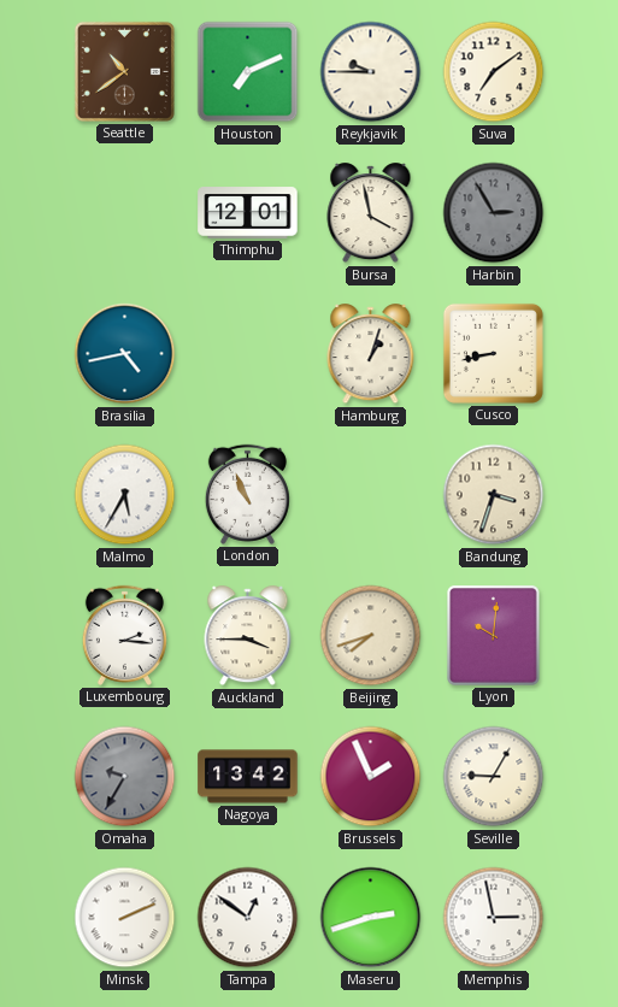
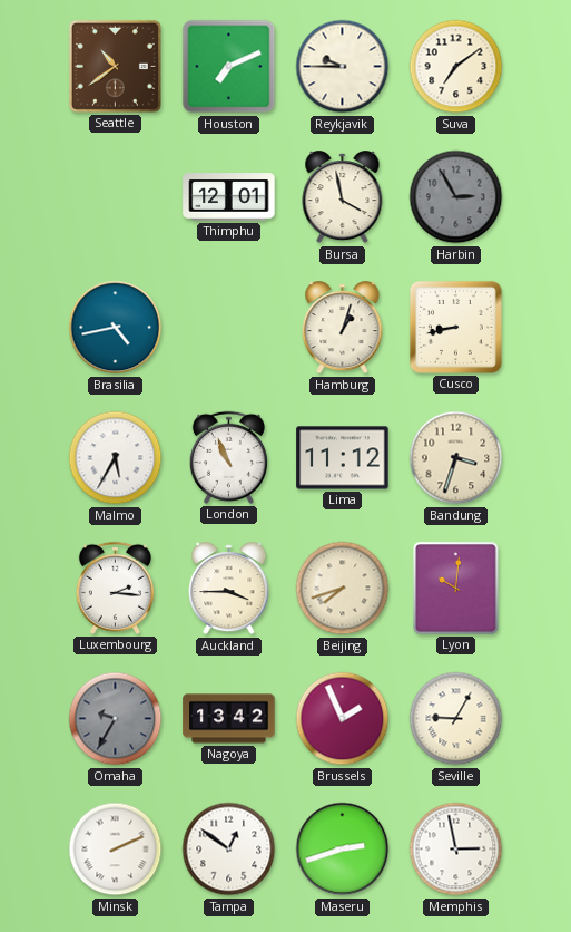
Lima: none -> 11:12 (343, 458)
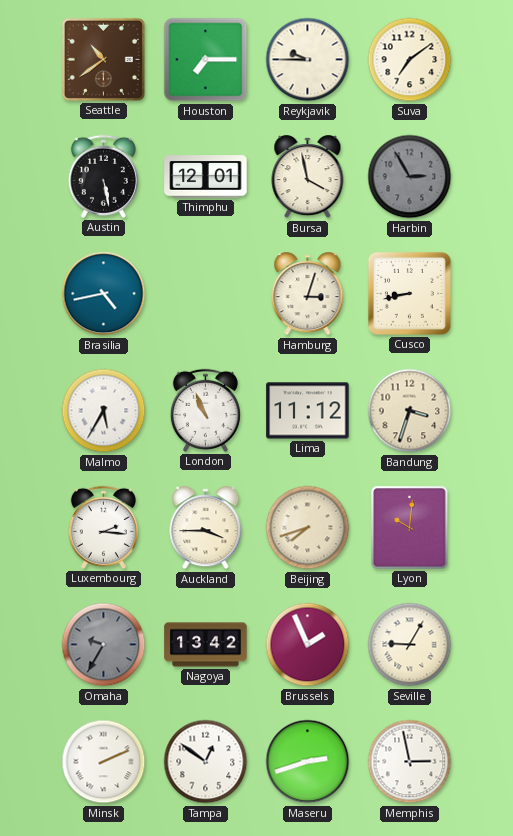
Houston: 7:11 -> 7:15 (206, 60)
Austin: none -> 5:28 (103, 176)
Hamburg: 1:03 -> 3:03 (308, 294)
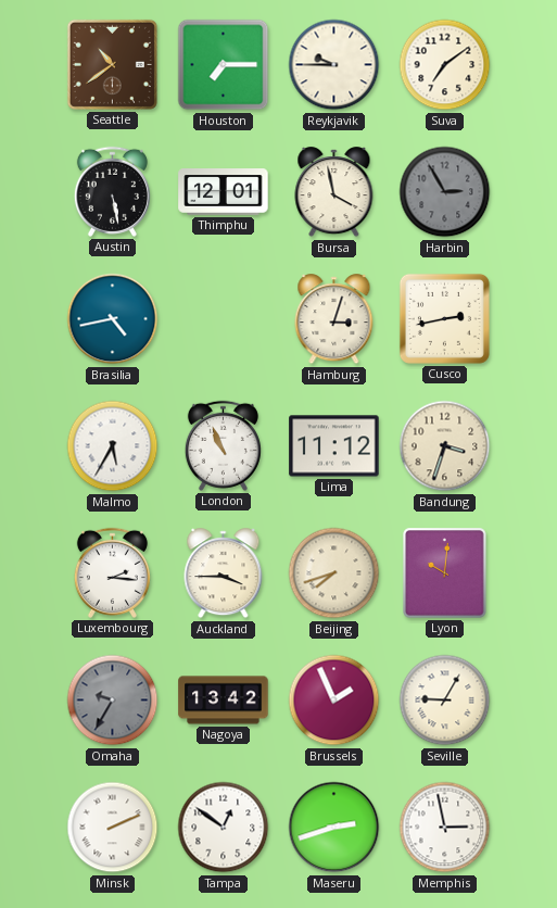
Cusco: 8:43 -> 2:43 (444, 318)
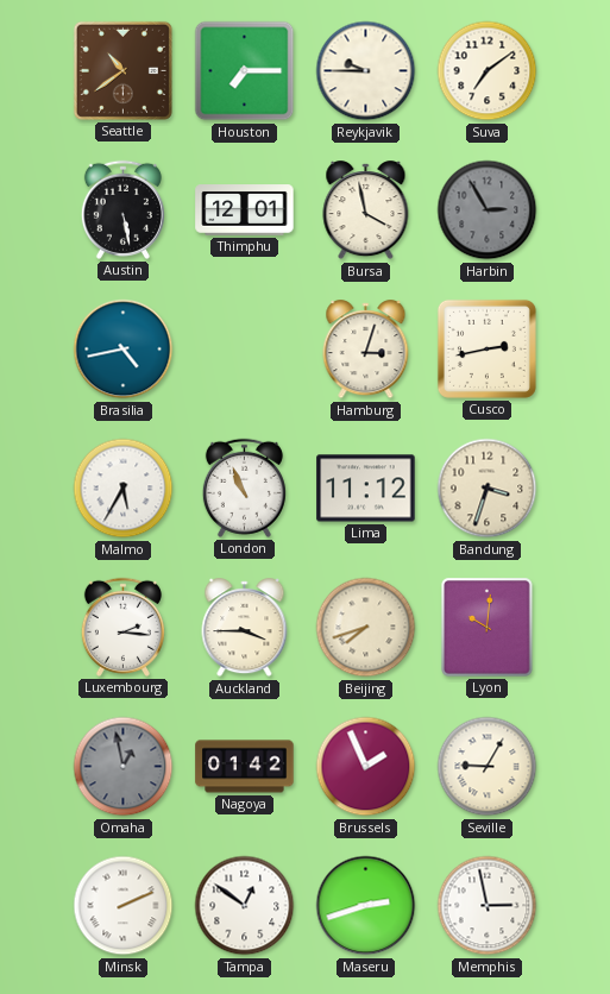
Omaha: 9:35 -> 12:58 (124, 767)
Nagoya: 13:42 -> 01:42 (245, 767)
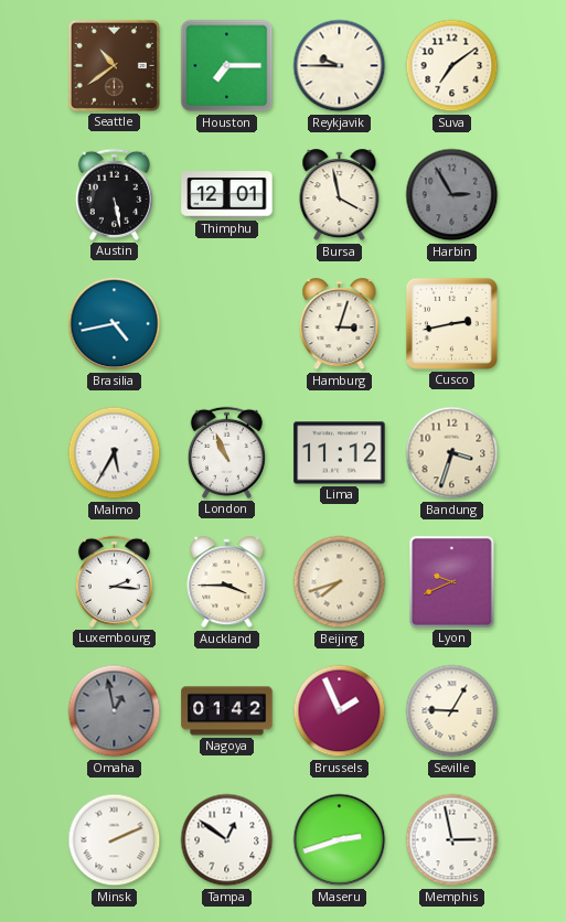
Lyon: 10:01 -> 9:41 (452, 582)
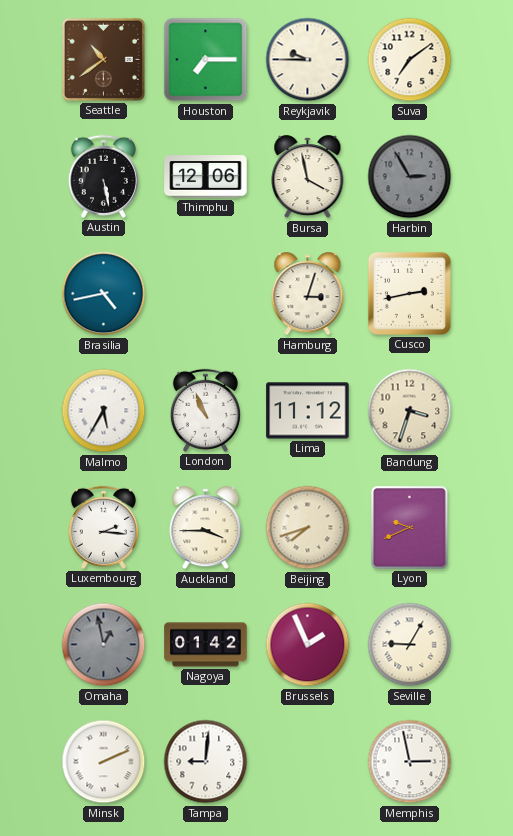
Thimphu: 12:01 -> 12:06 (206, 177)
Tampa: 12:51 -> 9:01 (206, 762)
Maseru: 2:42 -> none (340, 840)
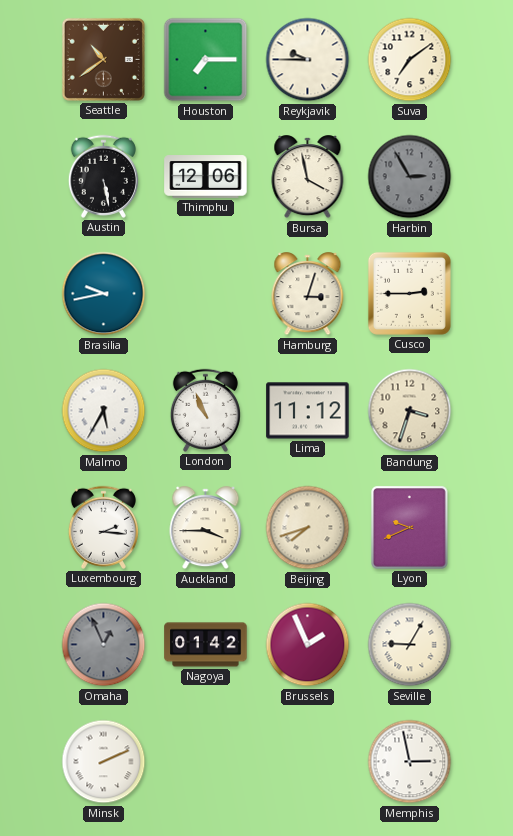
Brasilia: 4:43 -> 9:43 (104, 294)
Cusco: 2:43 -> 2:45 (409, 293)
Omaha: 12:58 -> 12:56 (104, 645)
Tampa: 9:01 -> none (206, 762)
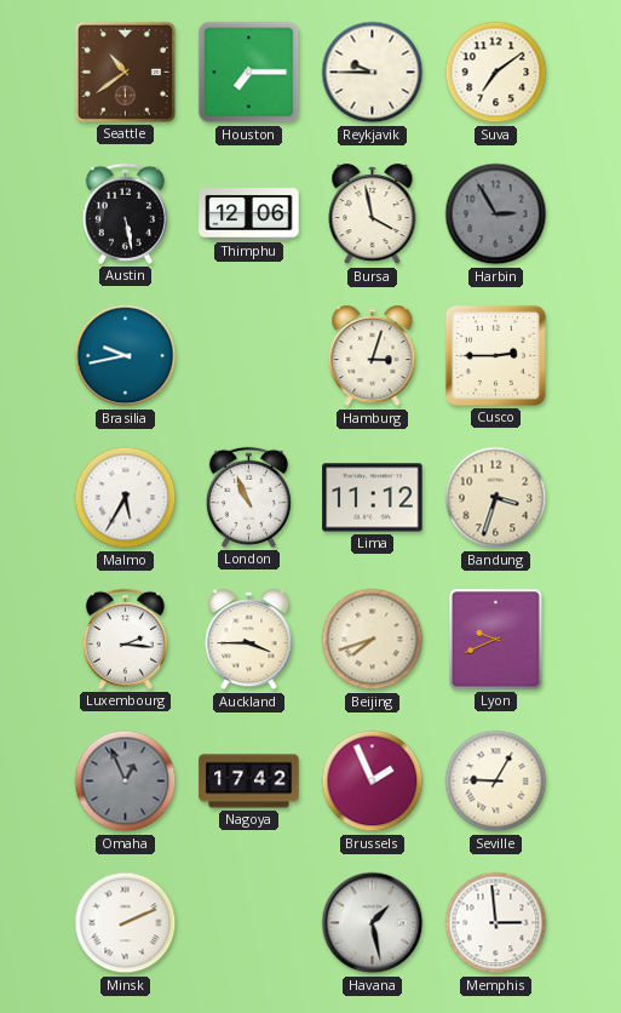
Nagoya: 01:42 -> 17:42 (249, 782)
Havana: none -> 1:28 (373, 923)
Memphis: 2:58 -> 2:59 (496, 923)
